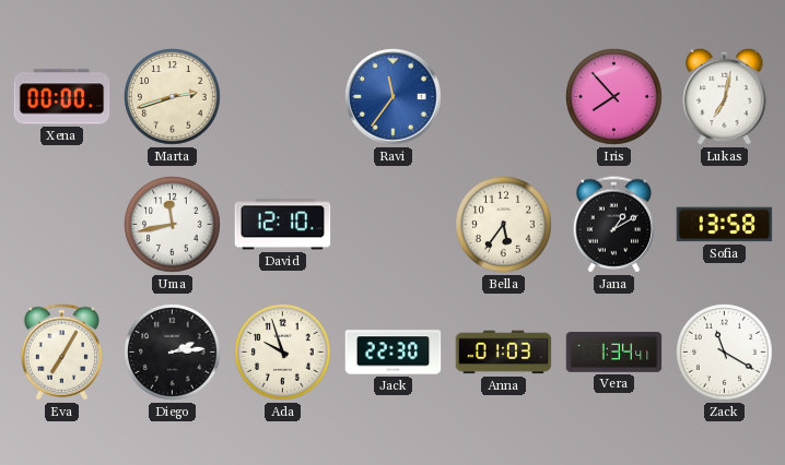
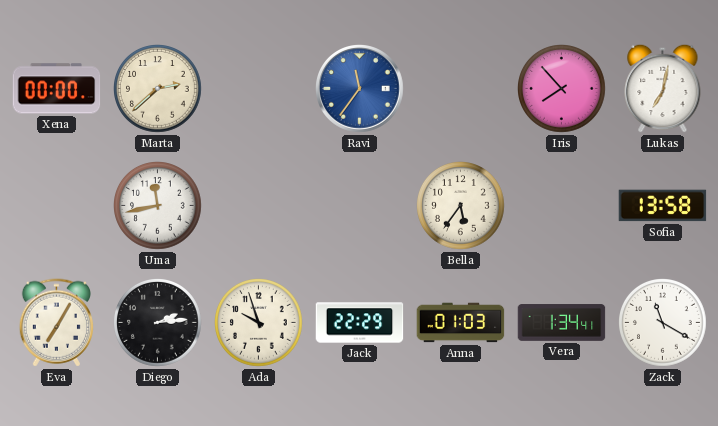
Marta: 2:42 -> 2:38 (158, 89)
David: 12:10 -> none (283, 225)
Jana: 1:10 -> none (613, 225)
Jack: 22:30 -> 22:29 (360, 323)
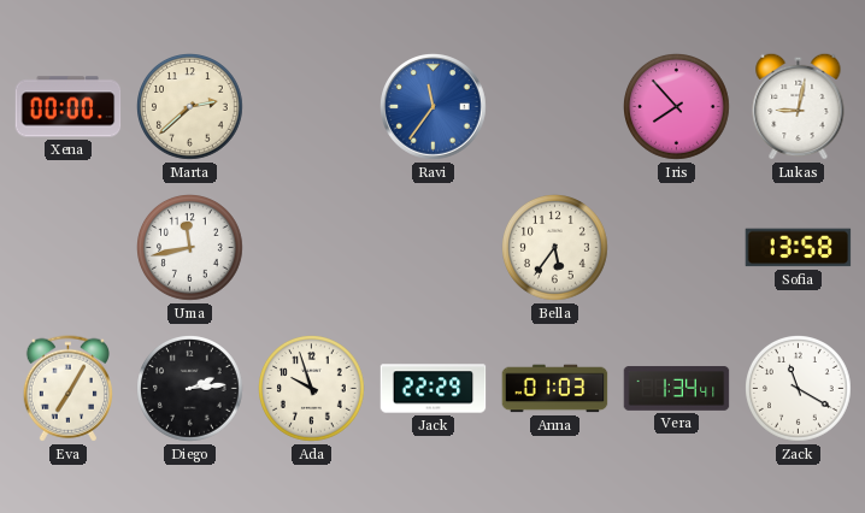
Lukas: 7:02 -> 9:02 (799, 106)
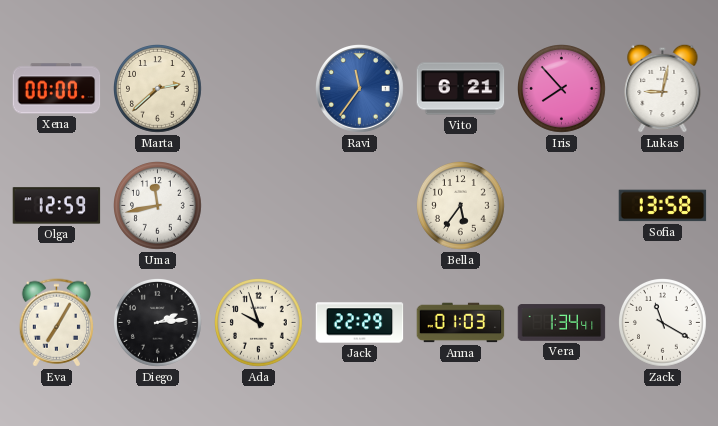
Vito: none -> 6:21 (461, 89)
Olga: none -> 12:59 (57, 206)
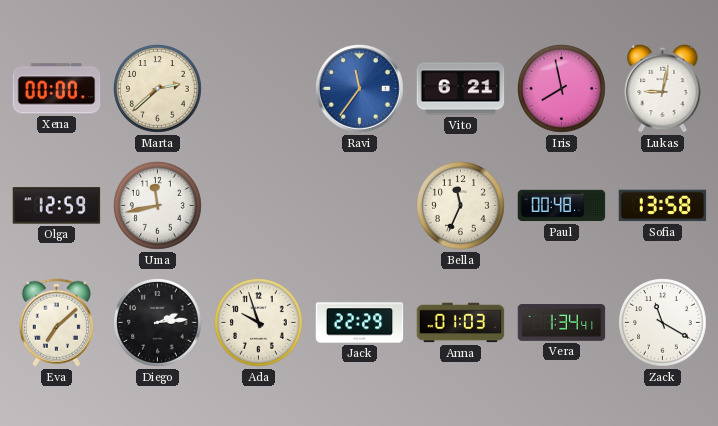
Iris: 7:53 -> 7:58 (562, 89)
Bella: 5:36 -> 11:34 (461, 206)
Paul: none -> 00:48 (562, 206)
Eva: 7:05 -> 7:08 (56, 323)
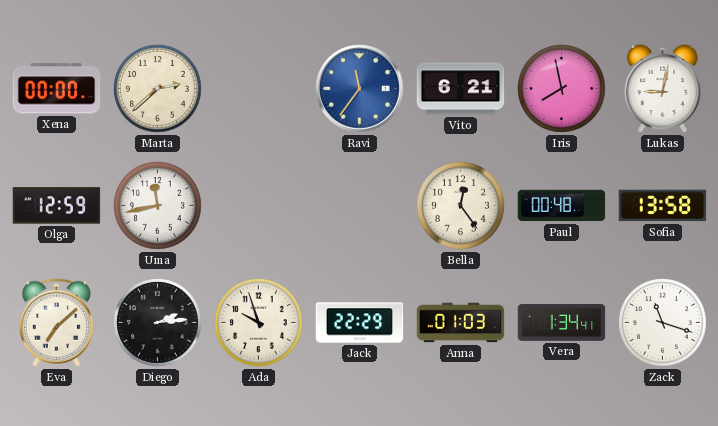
Bella: 11:34 -> 12:24 (461, 206)
Zack: 11:20 -> 11:18 (663, 323)
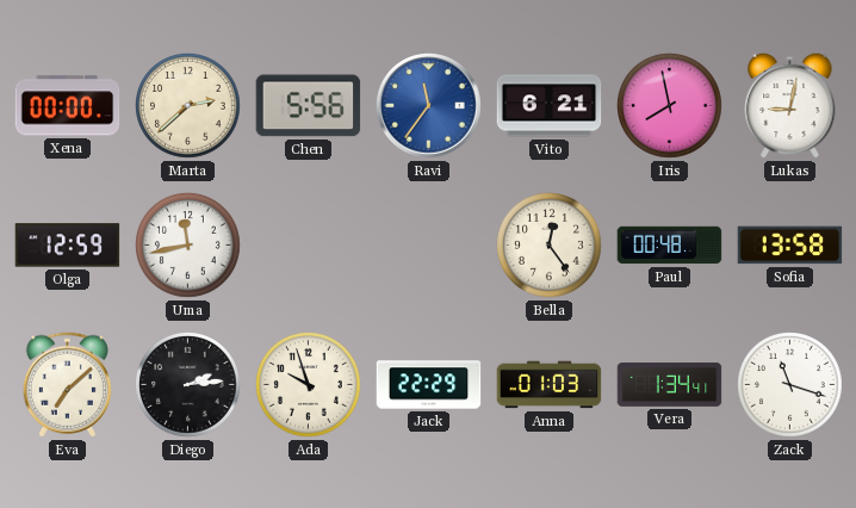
Chen: none -> 5:56 (309, 106)
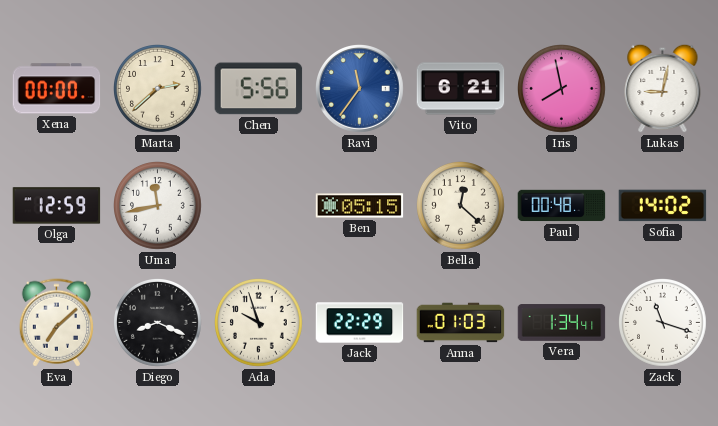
Ben: none -> 05:15 (360, 206)
Bella: 12:24 -> 12:22 (461, 206)
Sofia: 13:58 -> 14:02 (663, 206)
Diego: 2:14 -> 8:19 (158, 323)
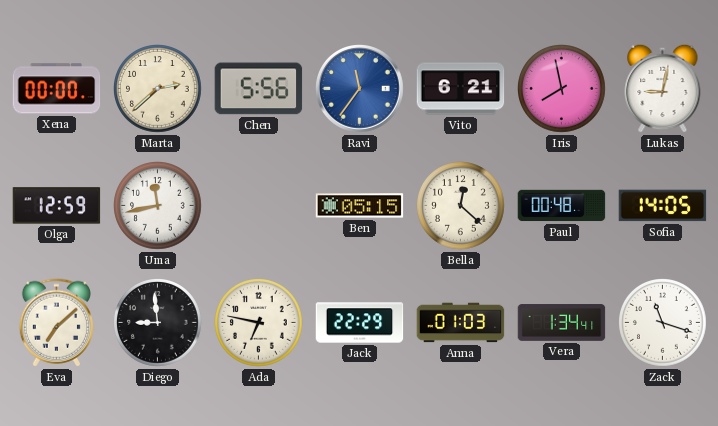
Sofia: 14:02 -> 14:05 (663, 206)
Diego: 8:19 -> 8:59 (158, 323)
Ada: 9:57 -> 6:47 (259, 323)
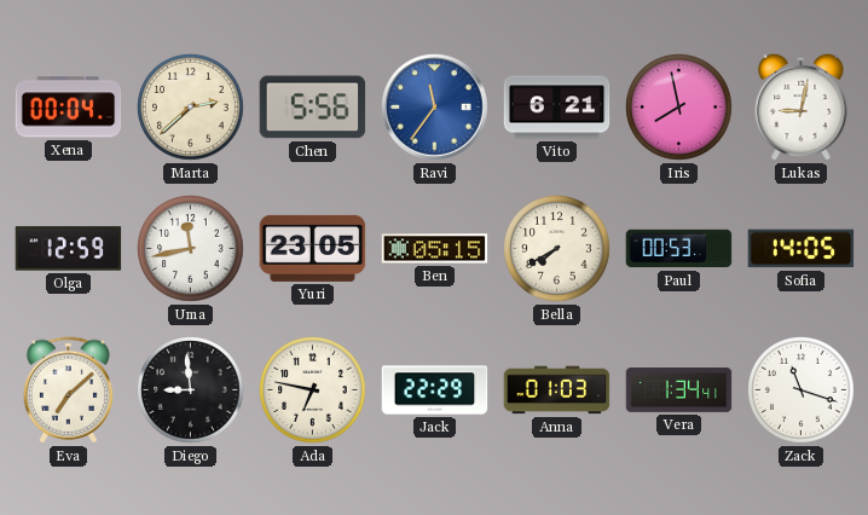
Xena: 00:00 -> 00:04 (69, 108)
Yuri: none -> 23:05 (313, 248)
Bella: 12:22 -> 7:40 (557, 249)
Paul: 00:48 -> 00:53 (679, 249)
